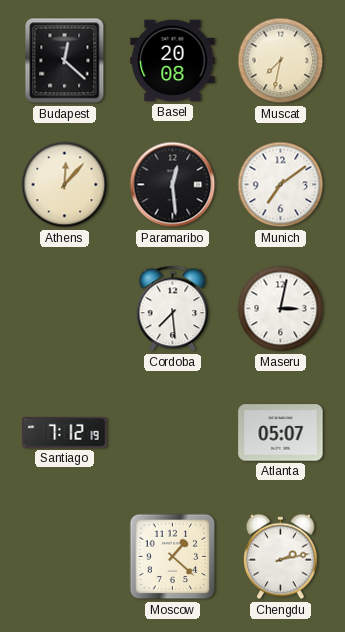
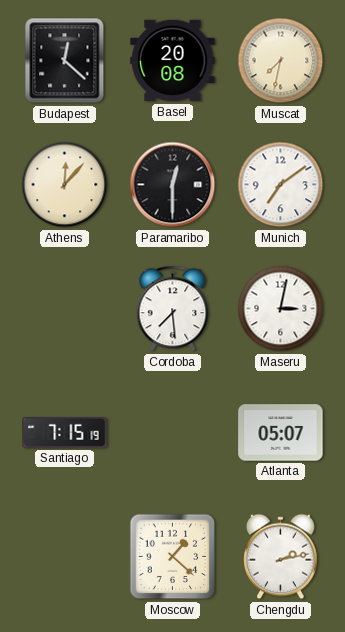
Paramaribo: 12:29 -> 12:30 (173, 185)
Santiago: 7:12 -> 7:15 (65, 432)
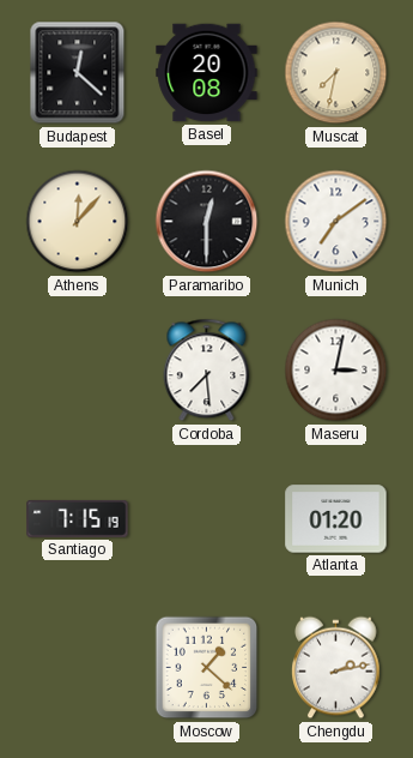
Atlanta: 05:07 -> 01:20 (336, 519)
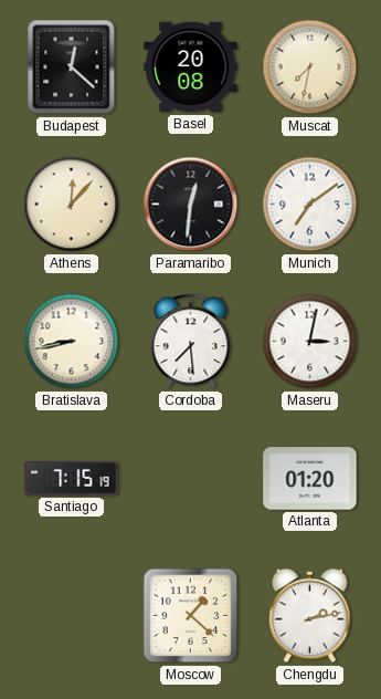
Paramaribo: 12:30 -> 12:31 (191, 205)
Bratislava: none -> 8:43 (72, 342)
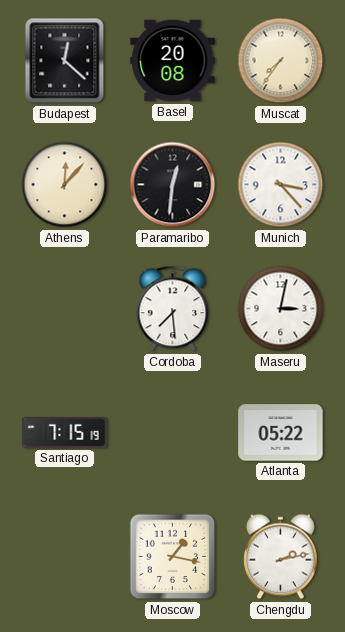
Muscat: 7:32 -> 7:36 (281, 61)
Munich: 7:09 -> 3:23 (281, 185)
Bratislava: 8:43 -> none (72, 342)
Atlanta: 01:20 -> 05:22 (281, 433)
Moscow: 1:22 -> 1:17 (173, 557)
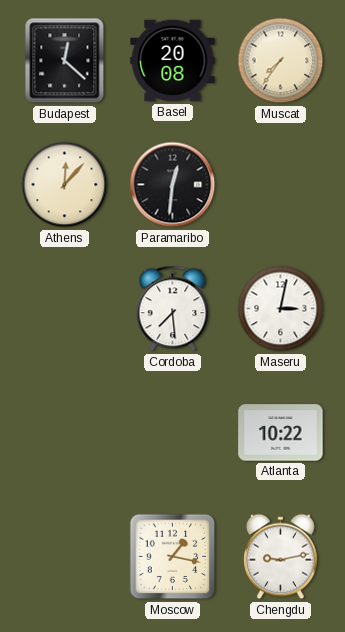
Munich: 3:23 -> none (281, 185)
Santiago: 7:15 -> none (65, 432)
Atlanta: 05:22 -> 10:22 (281, 433)
Chengdu: 2:13 -> 9:13 (281, 557)
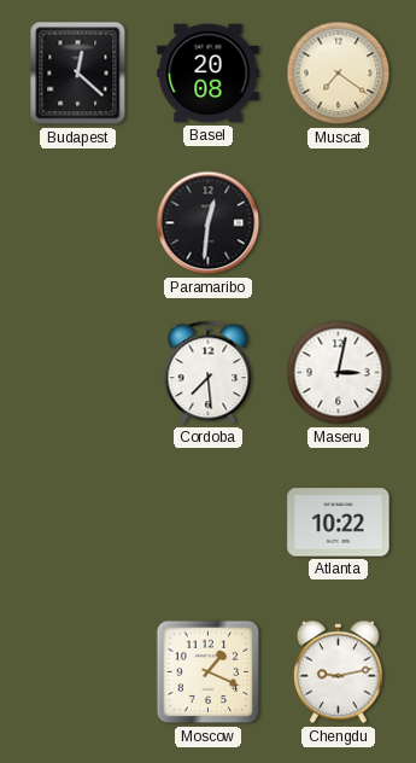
Muscat: 7:36 -> 7:21 (339, 74)
Athens: 12:07 -> none (65, 185)
Moscow: 1:17 -> 1:19 (209, 672)
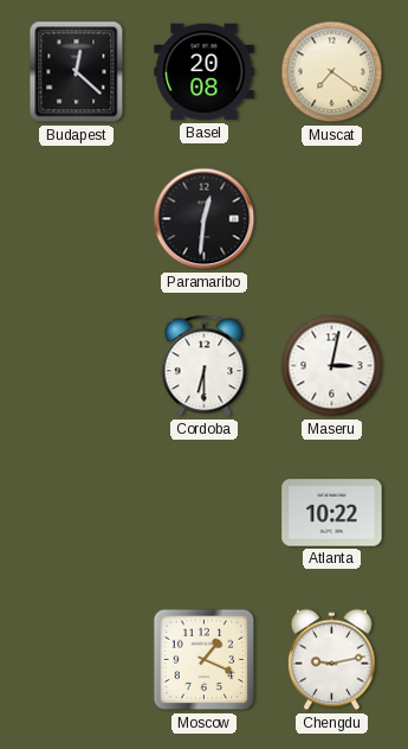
Cordoba: 7:29 -> 6:30 (205, 366)
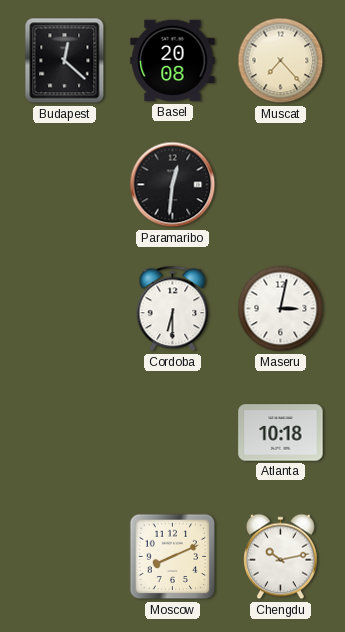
Muscat: 7:21 -> 7:23 (281, 61)
Atlanta: 10:22 -> 10:18 (281, 433)
Moscow: 1:19 -> 8:11 (173, 557)
Chengdu: 9:13 -> 10:13 (281, 557)
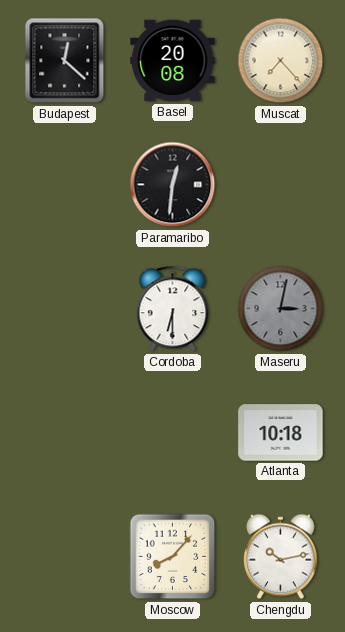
Maseru dial: white -> grey (281, 309)
Moscow: 8:11 -> 8:07 (173, 557)
